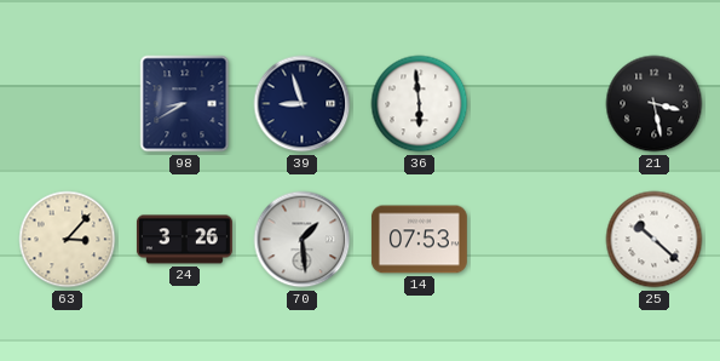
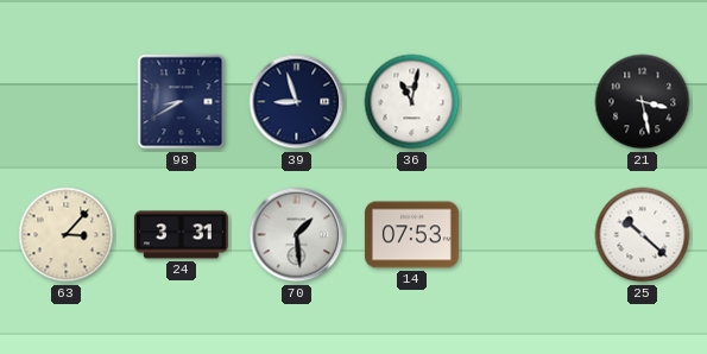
36: 5:59 -> 11:02 (412, 102)
24: 3:26 -> 3:31 (181, 235)
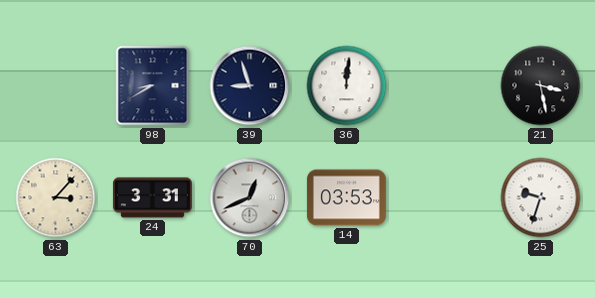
36: 11:02 -> 12:01 (347, 86)
70: 1:29 -> 12:41 (250, 198)
14: 07:53 -> 03:53 (346, 198)
25: 10:22 -> 9:33 (541, 198)
